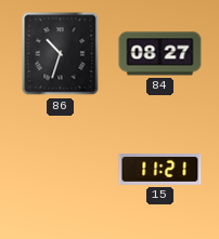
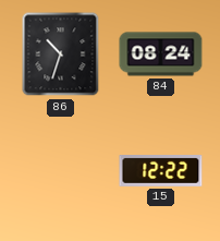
84: 08:27 -> 08:24 (161, 55)
15: 11:21 -> 12:22 (161, 171)
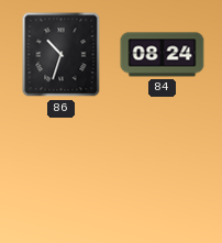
15: 12:22 -> none (161, 171)
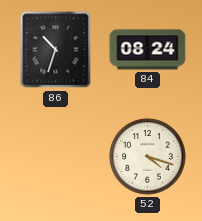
52: none -> 4:18 (148, 157)
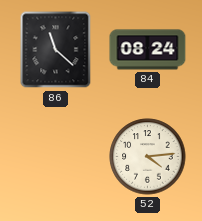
86: 10:33 -> 11:22 (56, 50)
52: 4:18 -> 4:14 (148, 157)
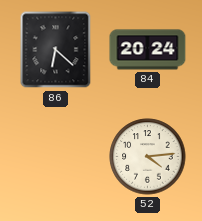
86: 11:22 -> 6:22 (56, 50)
84: 08:24 -> 20:24 (148, 50)
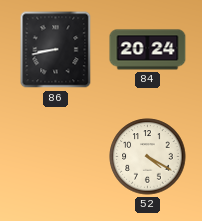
86: 6:22 -> 8:43 (56, 50)
52: 4:14 -> 4:20 (148, 157)
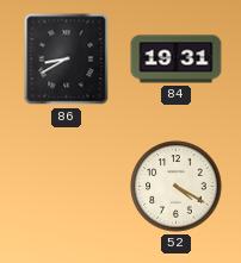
86: 8:43 -> 8:40 (67, 60)
84: 20:24 -> 19:31 (177, 60)
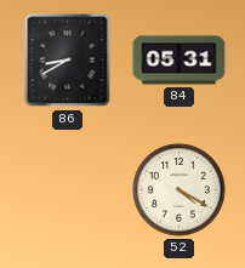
84: 19:31 -> 05:31 (180, 61)
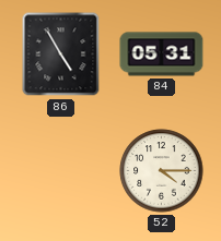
86: 8:40 -> 4:55 (61, 55)
52: 4:20 -> 4:15 (162, 171)
